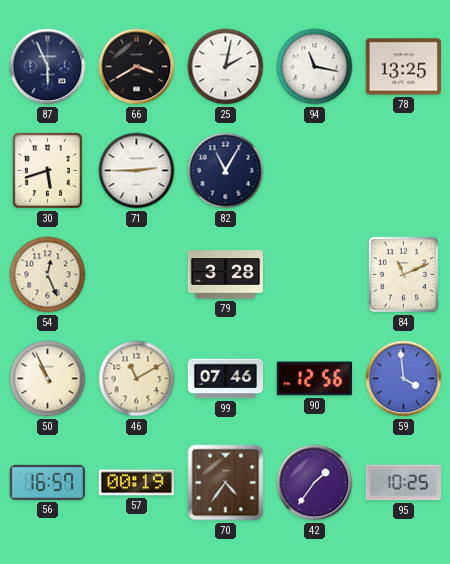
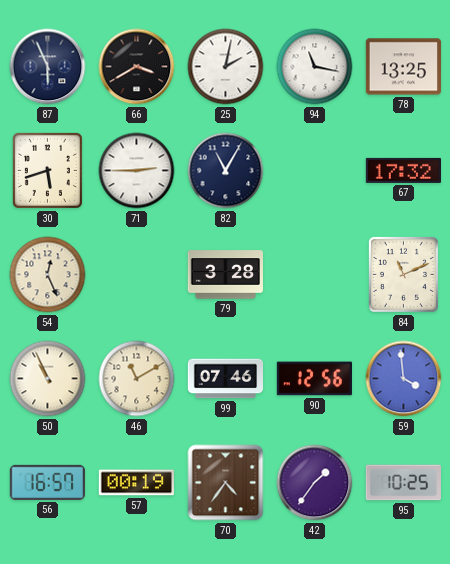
67: none -> 17:32 (403, 170)
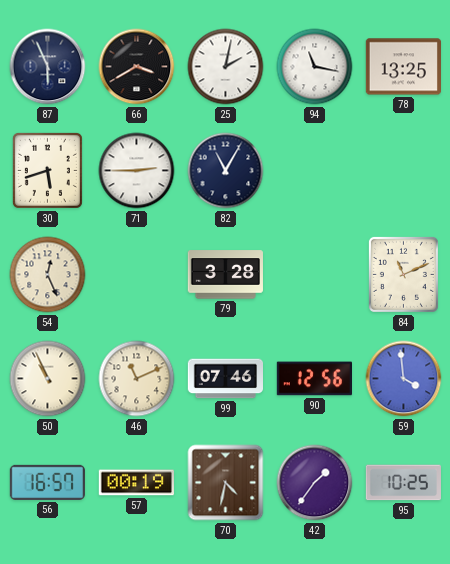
67: 17:32 -> none (403, 170)
46: 11:10 -> 11:11 (137, 379)
70: 4:36 -> 4:32 (226, 483)
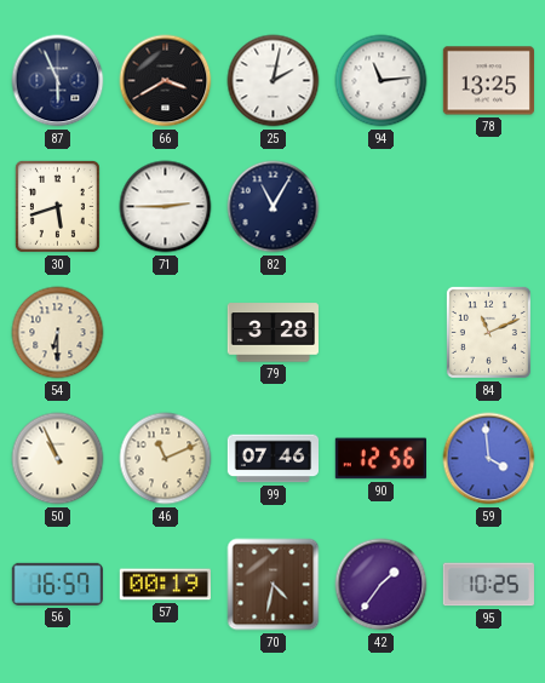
94: 11:17 -> 11:14 (381, 81)
54: 12:26 -> 6:30 (58, 333)
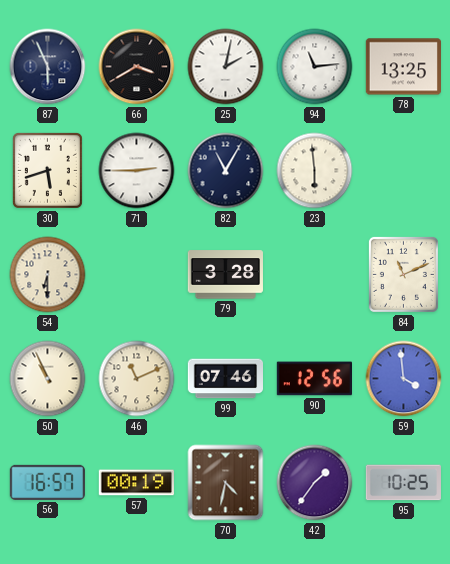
23: none -> 5:59 (315, 171)
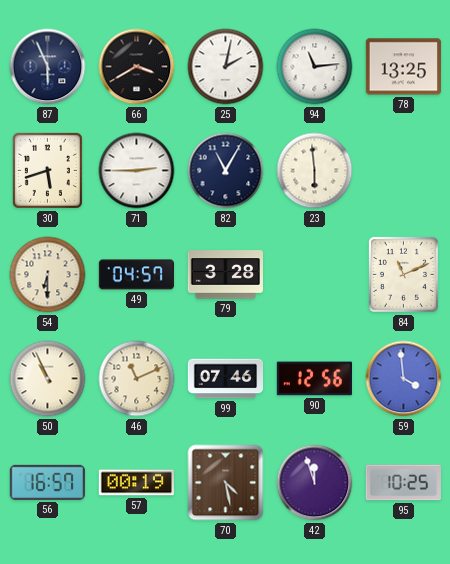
49: none -> 04:57 (136, 275)
70: 4:32 -> 4:28 (226, 483)
42: 1:36 -> 11:57 (315, 483)
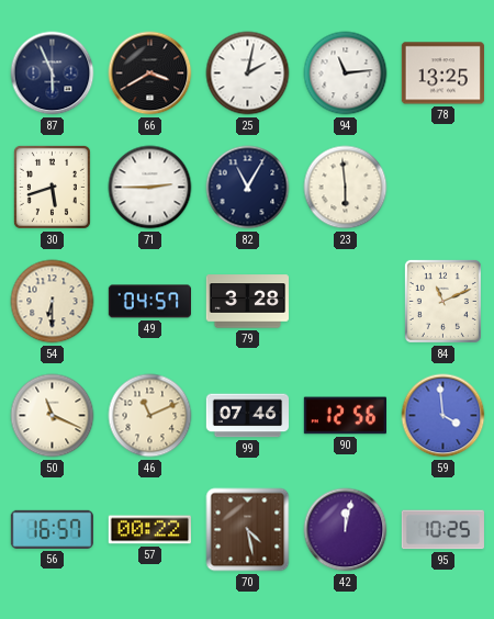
50: 10:56 -> 11:19 (53, 416)
57: 00:19 -> 00:22 (149, 530)
42: 11:57 -> 12:02 (346, 530)
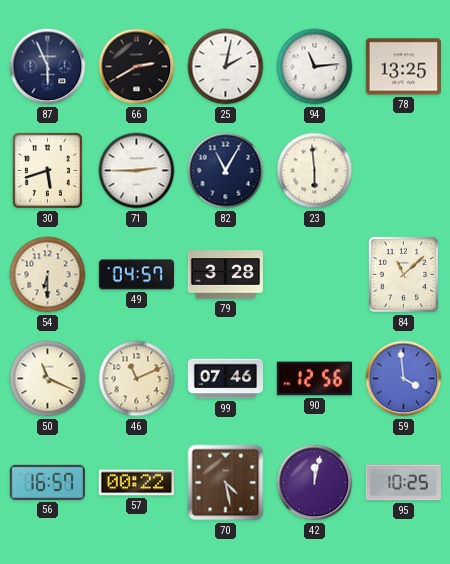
66: 3:40 -> 2:40 (137, 67)
84: 11:11 -> 11:08 (403, 274)
